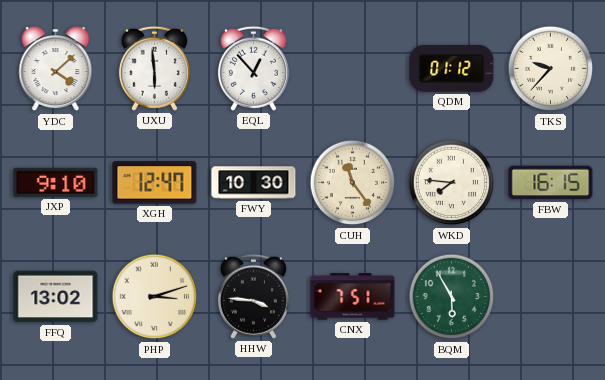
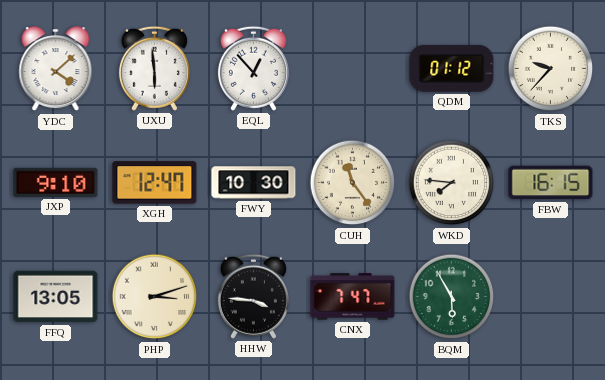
FFQ: 13:02 -> 13:05 (56, 297)
CNX: 7:51 -> 7:47 (353, 297)
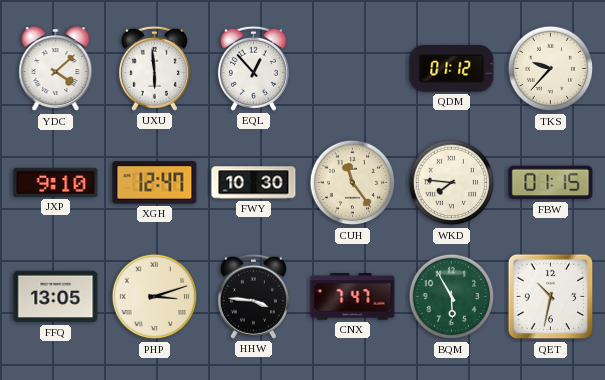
FBW: 16:15 -> 01:15 (551, 183)
QET: none -> 10:32 (551, 297)
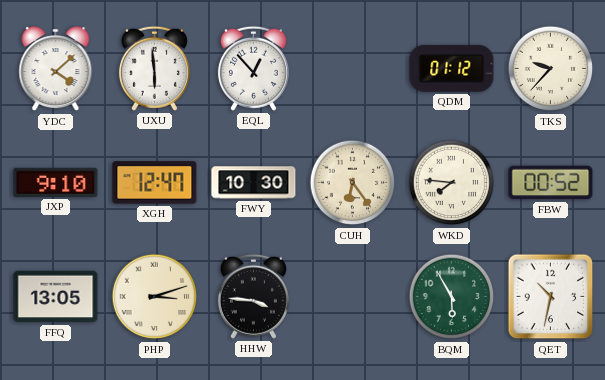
CUH: 11:24 -> 6:24 (353, 183)
FBW: 01:15 -> 00:52 (551, 183)
CNX: 7:47 -> none (353, 297)
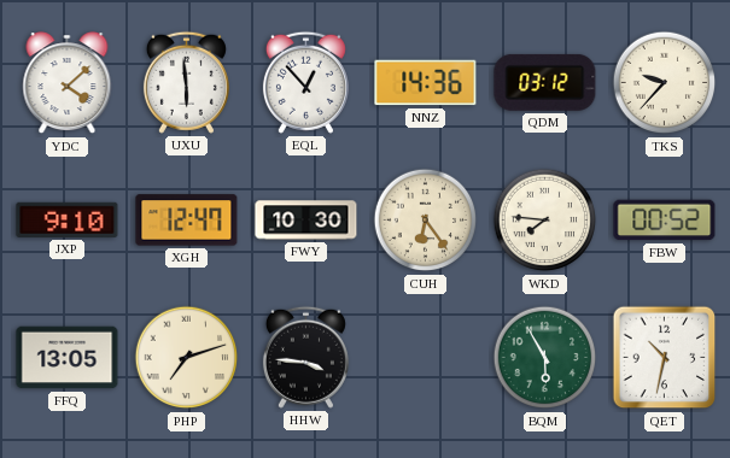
NNZ: none -> 14:36 (426, 83)
QDM: 01:12 -> 03:12 (545, 82)
PHP: 3:12 -> 7:12 (187, 358)
